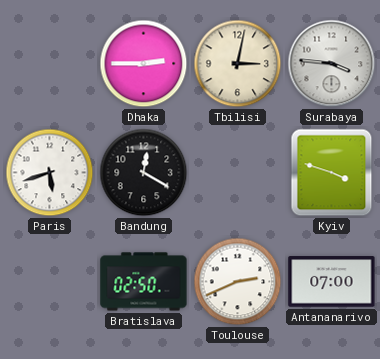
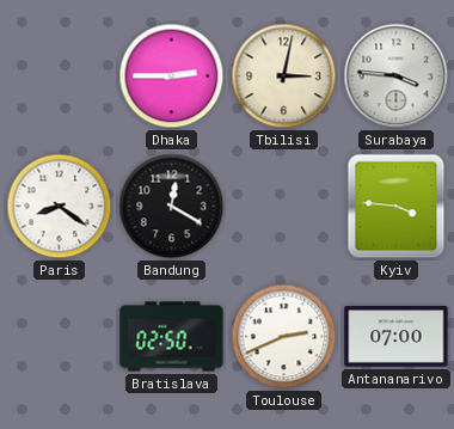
Paris: 5:42 -> 8:21 (60, 207)
Kyiv: 3:48 -> 3:46 (397, 207)
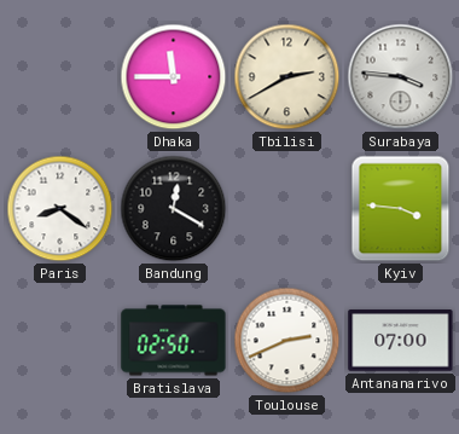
Dhaka: 2:45 -> 11:45 (174, 77)
Tbilisi: 3:02 -> 2:40 (287, 77)
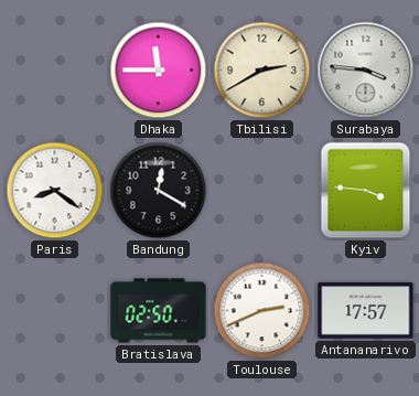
Antananarivo: 07:00 -> 17:57 (366, 311)
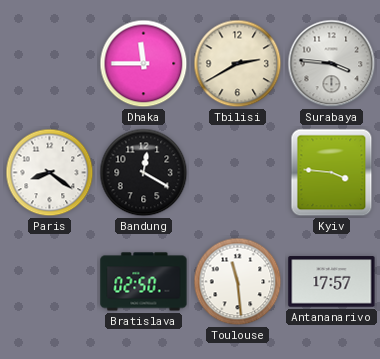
Toulouse: 2:41 -> 11:29 (238, 282)
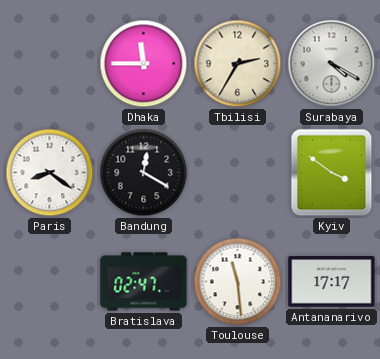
Tbilisi: 2:40 -> 2:35 (238, 64)
Surabaya: 3:46 -> 4:20 (332, 64)
Kyiv: 3:46 -> 3:51 (332, 173)
Bratislava: 02:50 -> 02:47 (144, 282)
Antananarivo: 17:57 -> 17:17 (332, 282)
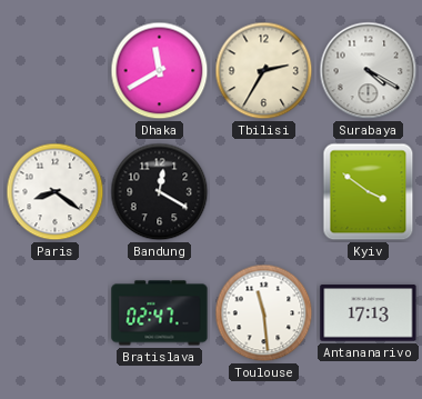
Dhaka: 11:45 -> 11:40 (160, 71)
Antananarivo: 17:17 -> 17:13 (369, 313)
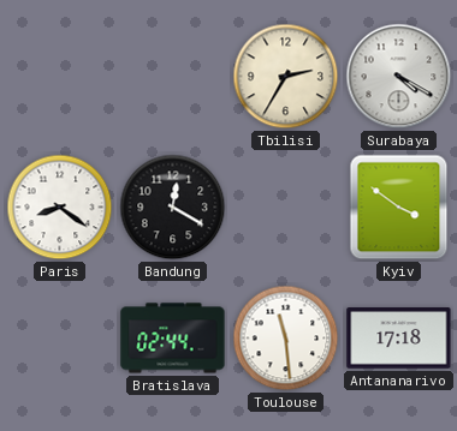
Dhaka: 11:40 -> none (160, 71)
Bratislava: 02:47 -> 02:44 (173, 339)
Antananarivo: 17:13 -> 17:18 (399, 339)
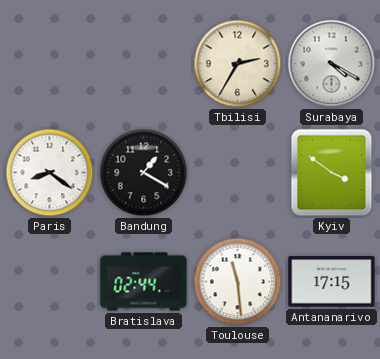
Bandung: 12:20 -> 1:20 (144, 173)
Antananarivo: 17:18 -> 17:15 (332, 282)
